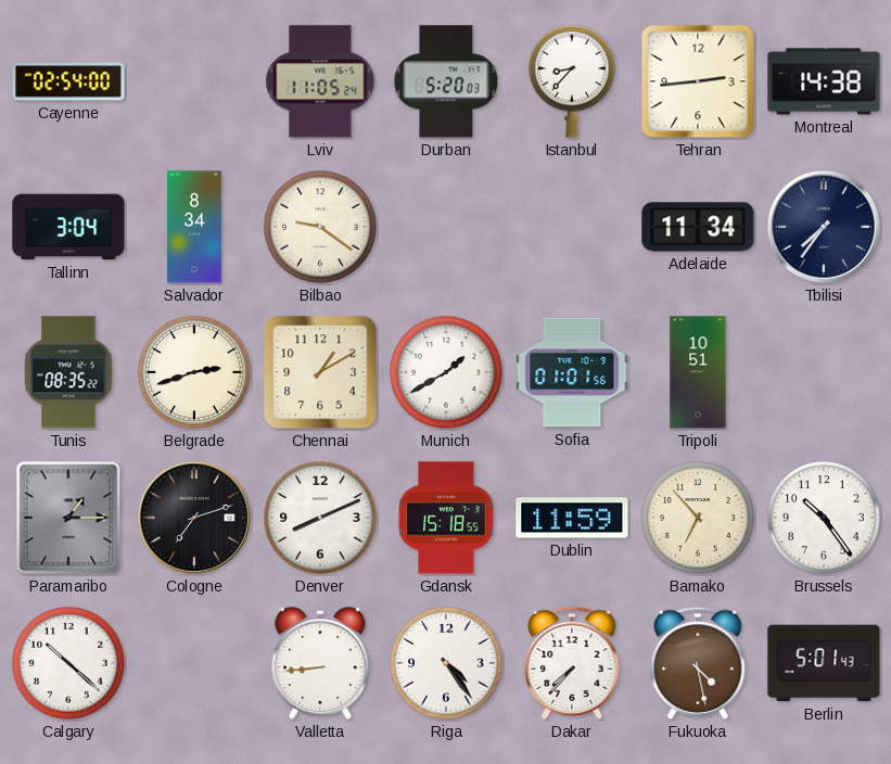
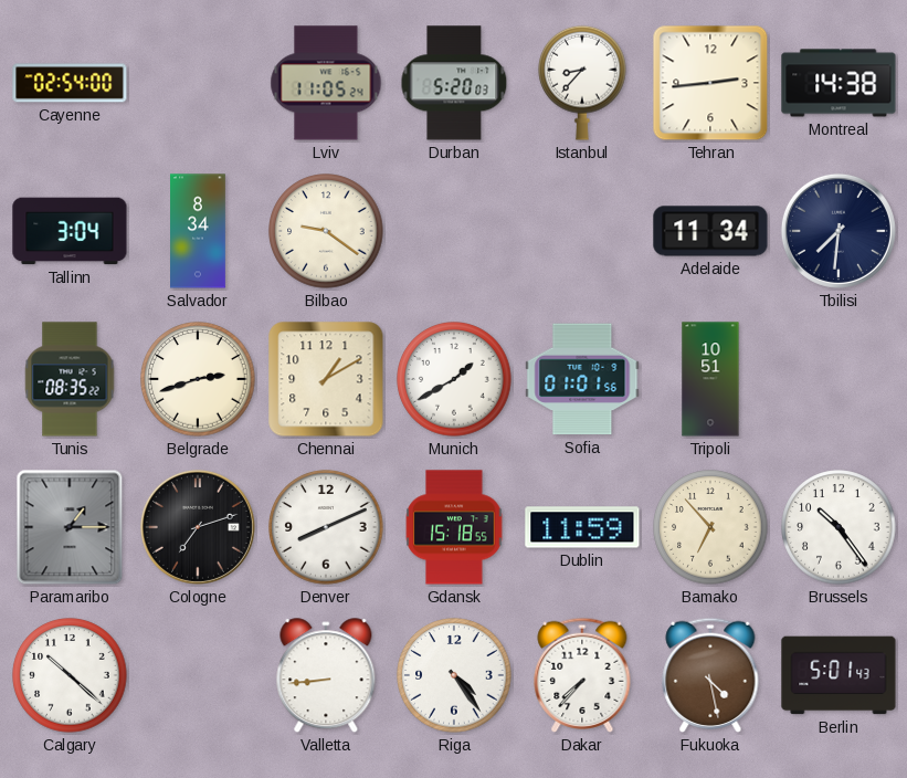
Tbilisi: 7:36 -> 7:31 (839, 231)
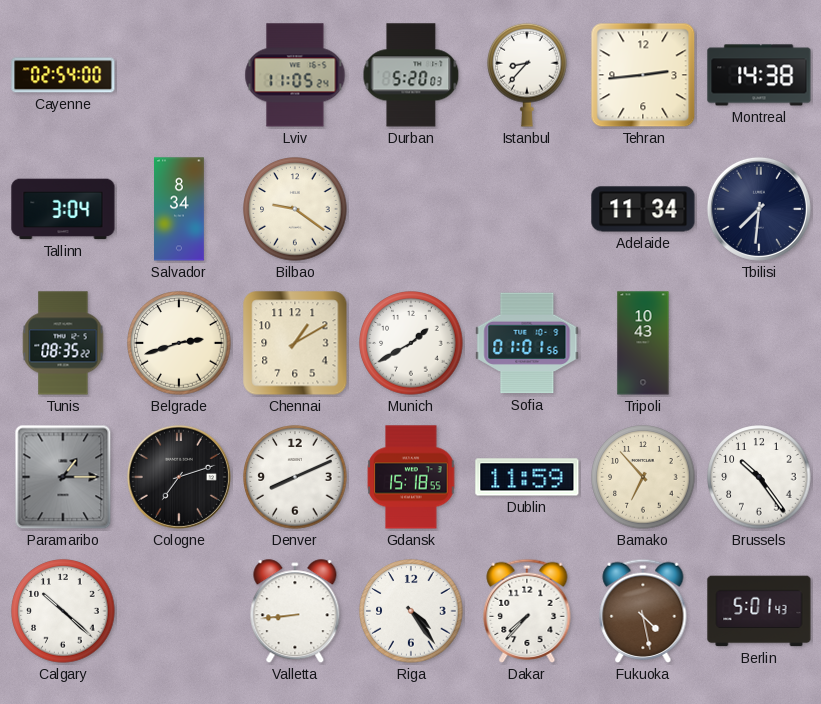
Tripoli: 10:51 -> 10:43 (643, 343)
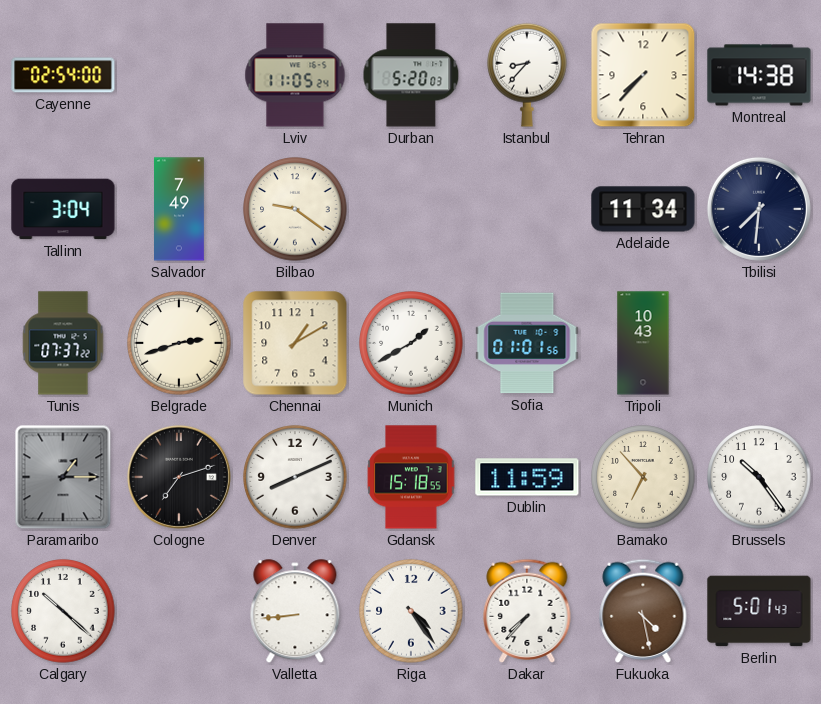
Tehran: 2:44 -> 7:37 (643, 75)
Salvador: 8:34 -> 7:49 (180, 209)
Tunis: 08:35 -> 07:37 (63, 343)
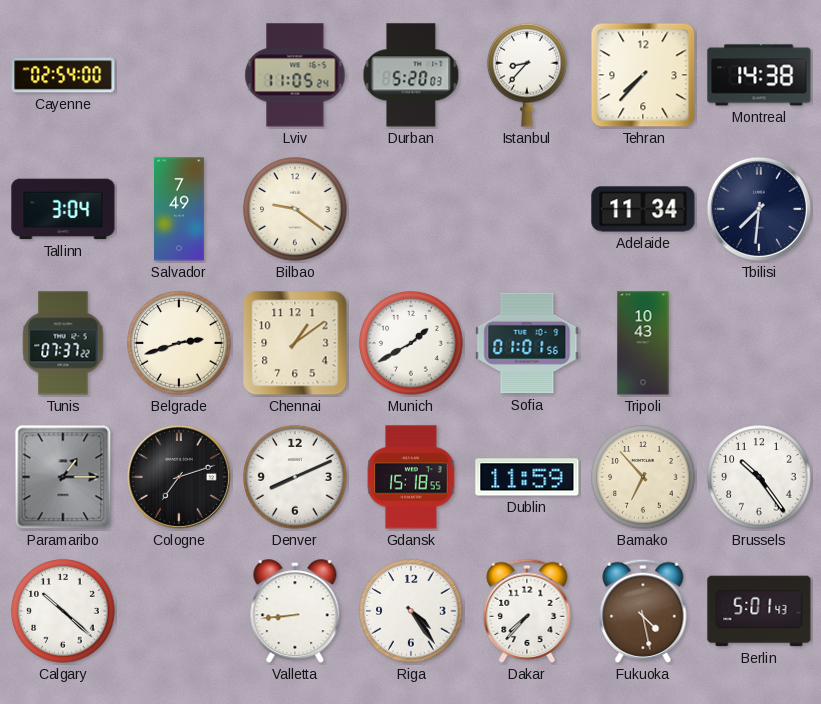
Chennai: 1:10 -> 1:09 (295, 343)
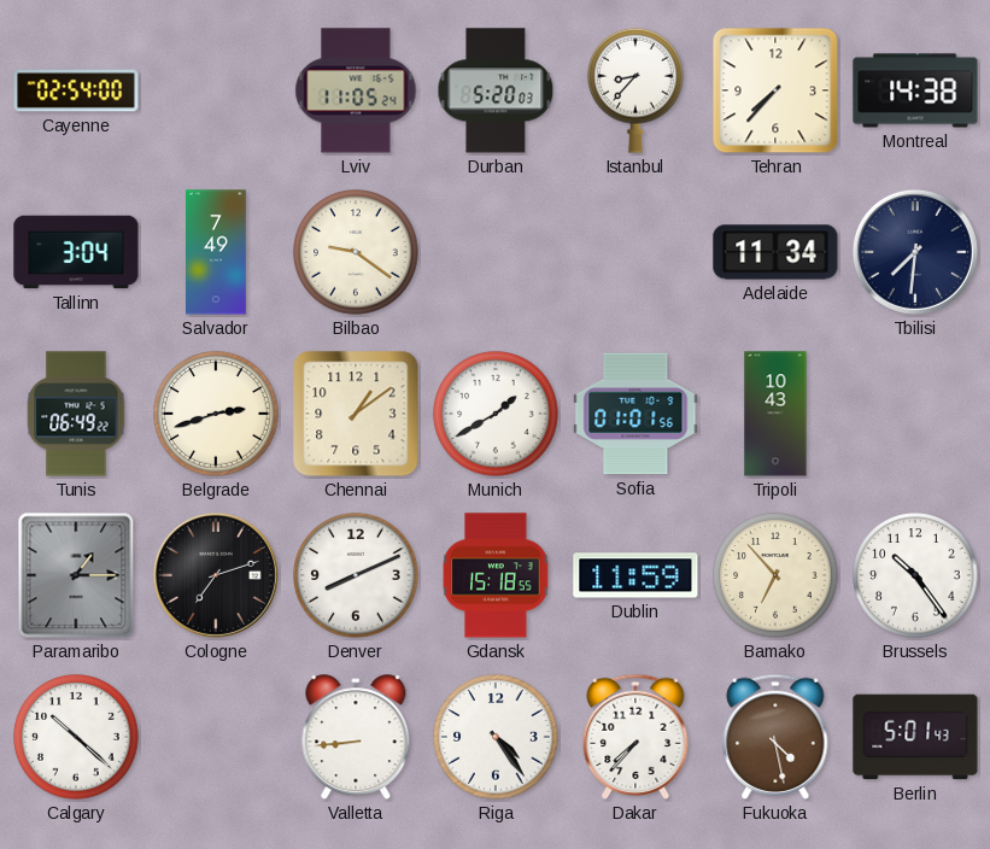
Tunis: 07:37 -> 06:49 (76, 414)
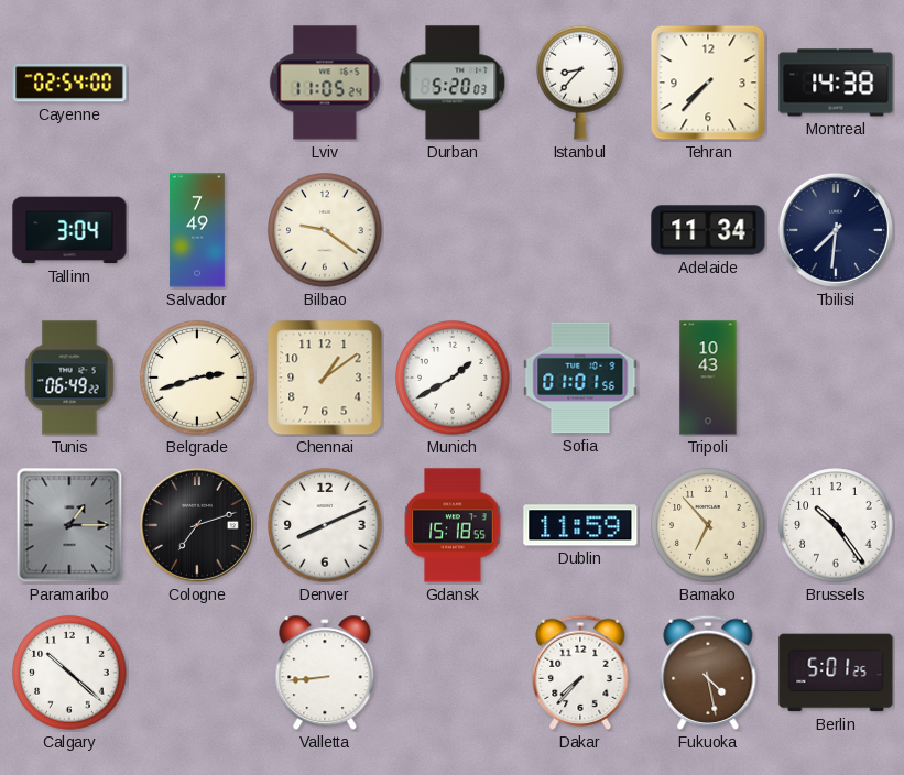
Riga: 4:24 -> none (496, 737)
Berlin: 5:01:43 -> 5:01:25 (836, 673)
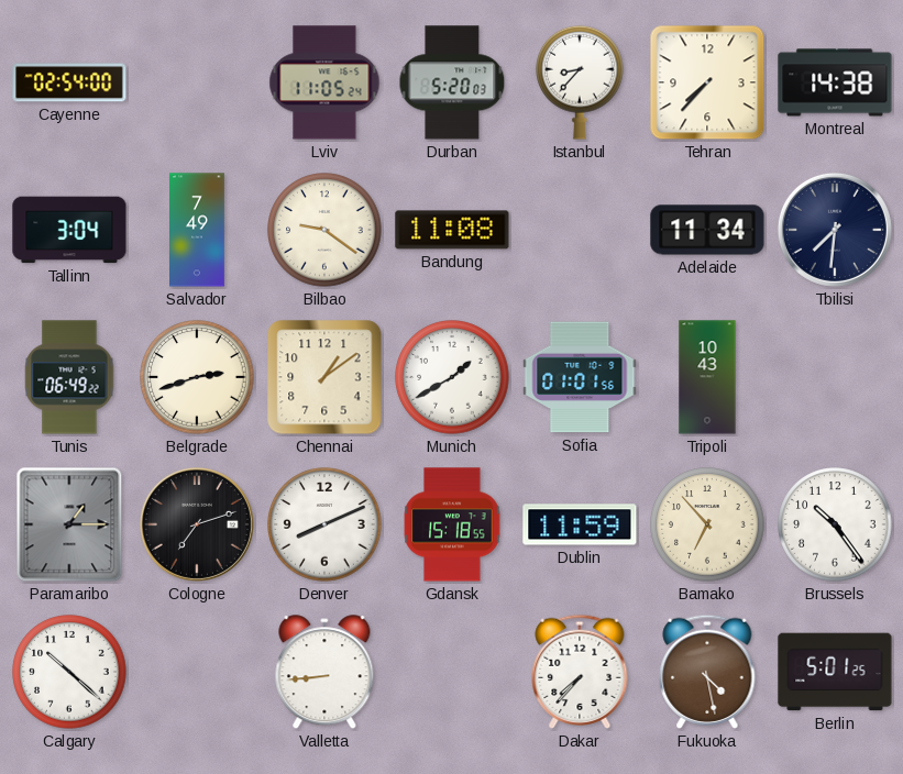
Bandung: none -> 11:08 (452, 230)
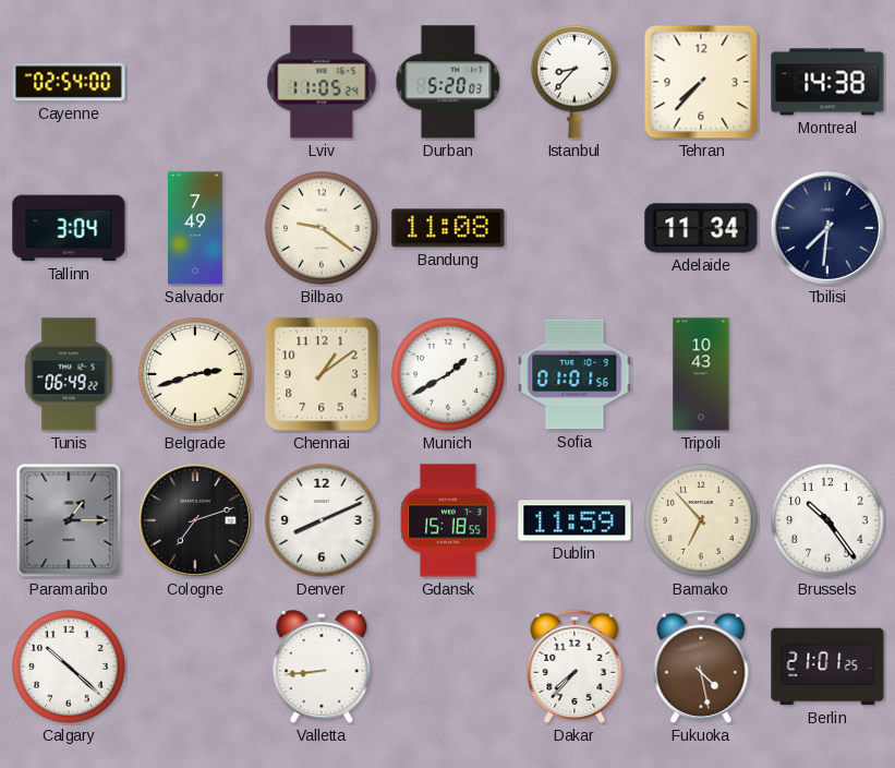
Berlin: 5:01 -> 21:01 (827, 667)
